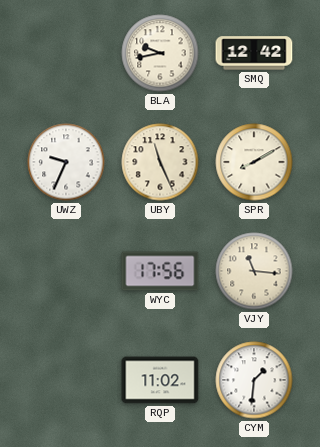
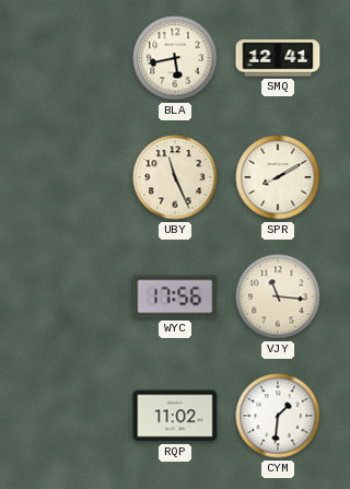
BLA: 9:43 -> 5:43 (175, 58)
SMQ: 12:42 -> 12:41 (278, 58)
UWZ: 9:34 -> none (66, 162)
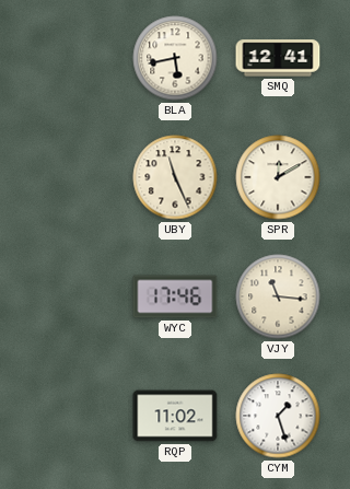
SPR: 8:10 -> 12:10 (278, 177)
WYC: 17:56 -> 17:46 (175, 296)
CYM: 1:31 -> 1:27 (278, 416)
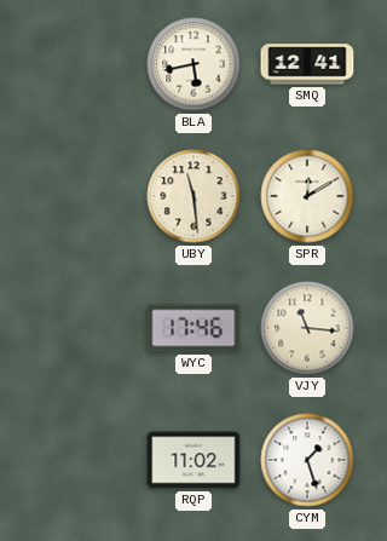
UBY: 11:26 -> 11:29 (193, 196)
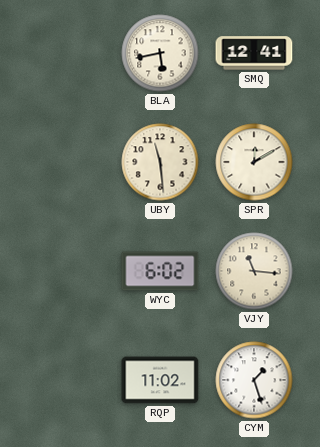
WYC: 17:46 -> 6:02 (160, 271)
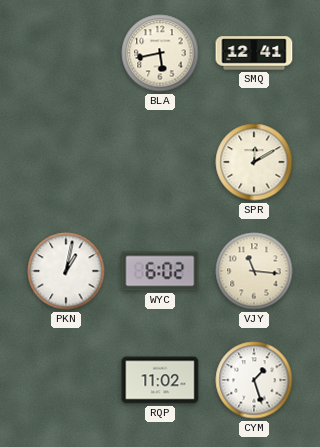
UBY: 11:29 -> none (160, 162)
PKN: none -> 1:02 (66, 271)
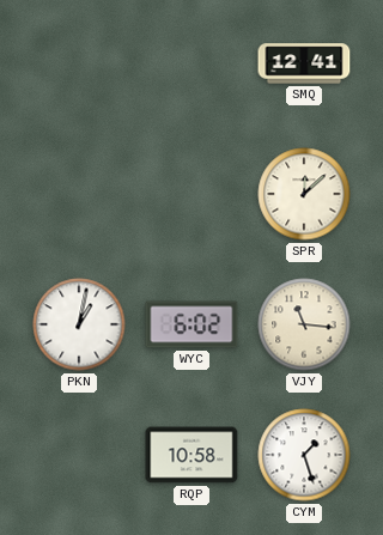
BLA: 5:43 -> none (160, 53)
SPR: 12:10 -> 12:08 (304, 194)
RQP: 11:02 -> 10:58 (191, 455)
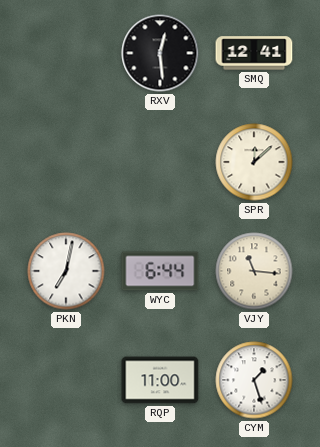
RXV: none -> 12:29 (160, 53)
PKN: 1:02 -> 7:02 (66, 271)
WYC: 6:02 -> 6:44 (160, 271)
RQP: 10:58 -> 11:00 (160, 380)
